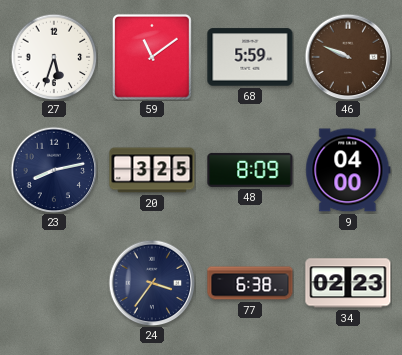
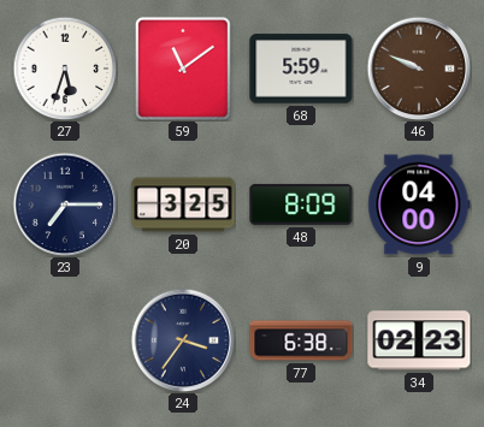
23: 8:13 -> 7:15 (65, 204)
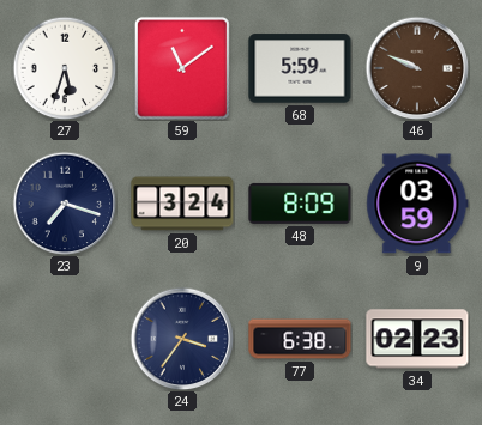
23: 7:15 -> 7:18 (65, 204)
20: 3:25 -> 3:24 (182, 204)
9: 04:00 -> 03:59 (417, 204)
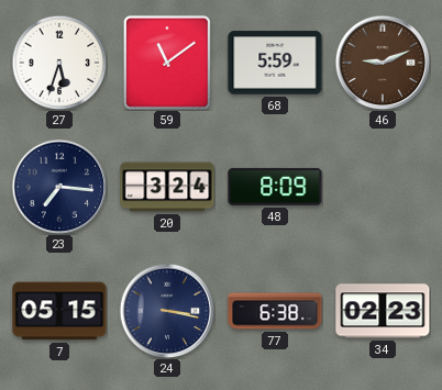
46: 9:49 -> 9:11 (383, 63)
23: 7:18 -> 7:16 (59, 187)
9: 03:59 -> none (417, 204)
7: none -> 05:15 (59, 311)
24: 3:36 -> 3:17 (167, 311)
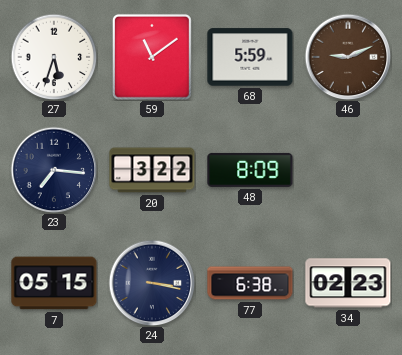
20: 3:24 -> 3:22 (152, 170)
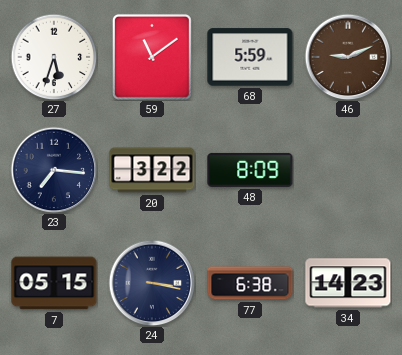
34: 02:23 -> 14:23 (348, 283)
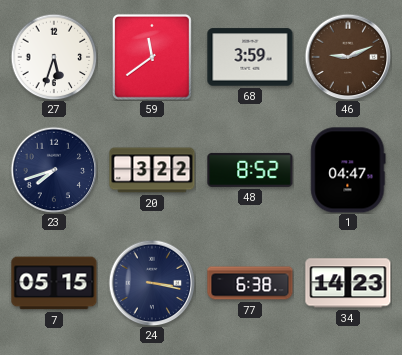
59: 11:09 -> 11:39 (152, 57)
68: 5:59 -> 3:59 (250, 57)
23: 7:16 -> 7:42 (54, 170)
48: 8:09 -> 8:52 (250, 170)
1: none -> 04:47 (348, 170)
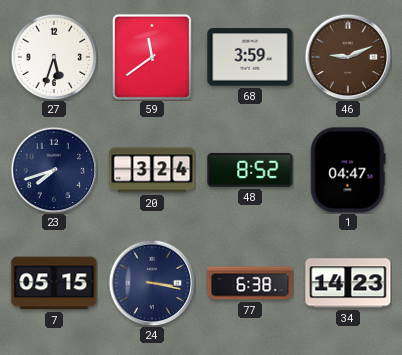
20: 3:22 -> 3:24 (152, 170)
